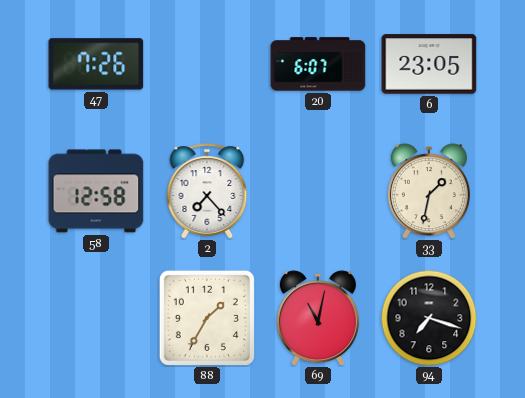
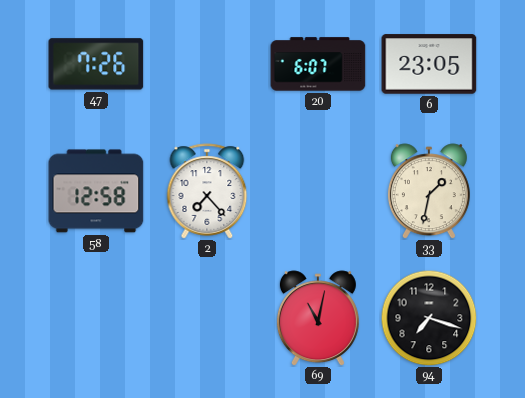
88: 1:35 -> none (207, 318)
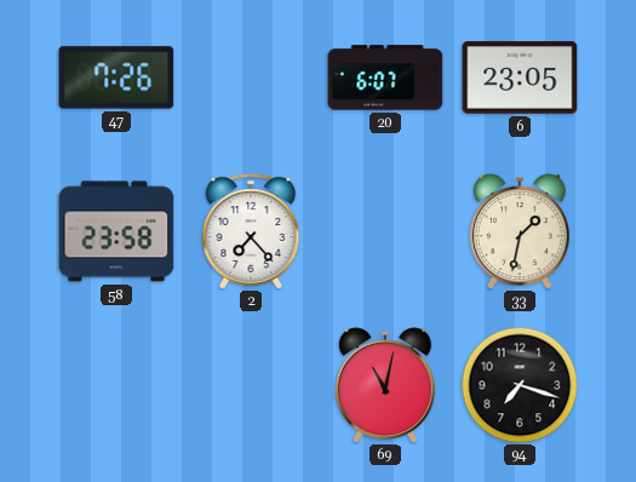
58: 12:58 -> 23:58 (116, 231)
